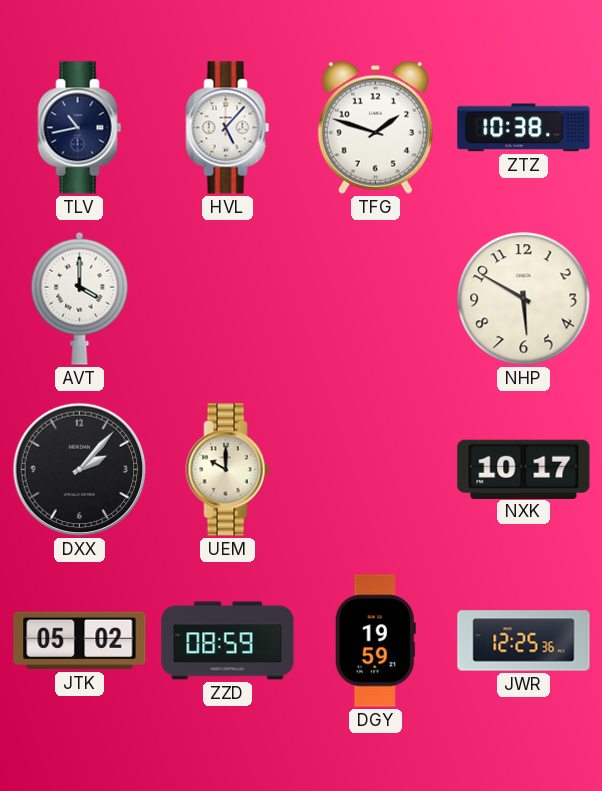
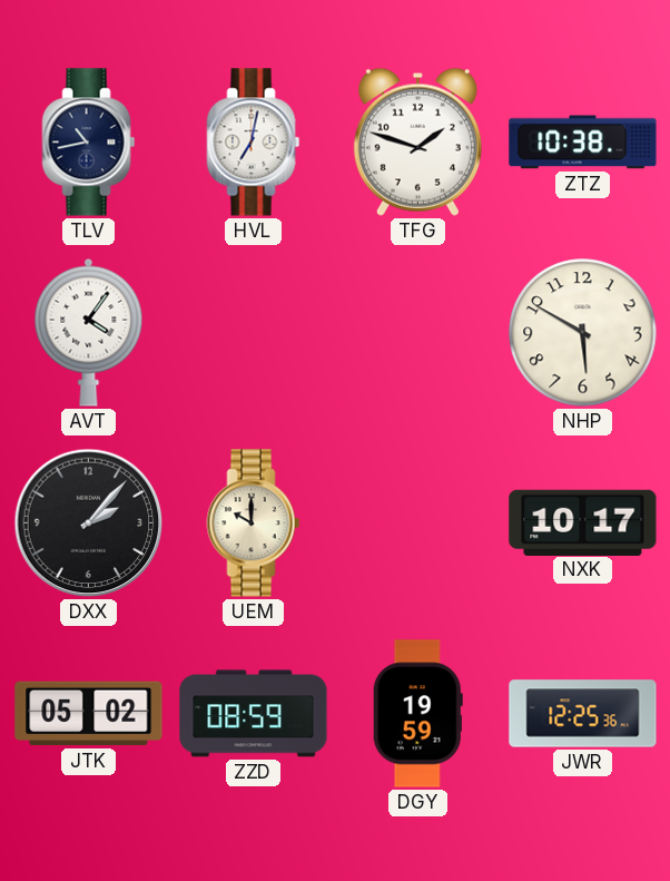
HVL: 5:07 -> 7:02 (254, 143)
AVT: 4:00 -> 4:06 (89, 332)
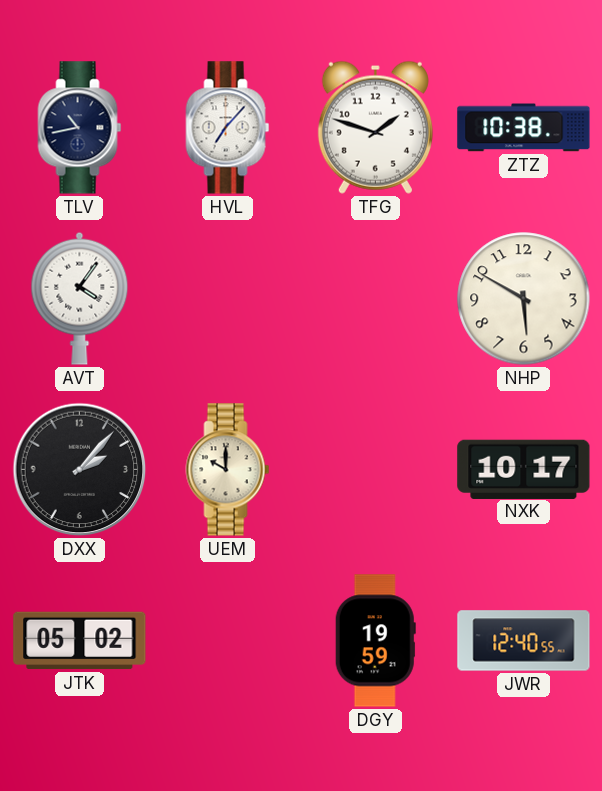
HVL: 7:02 -> 7:07 (228, 128)
ZZD: 08:59 -> none (254, 714)
JWR: 12:25 -> 12:40 (524, 641)
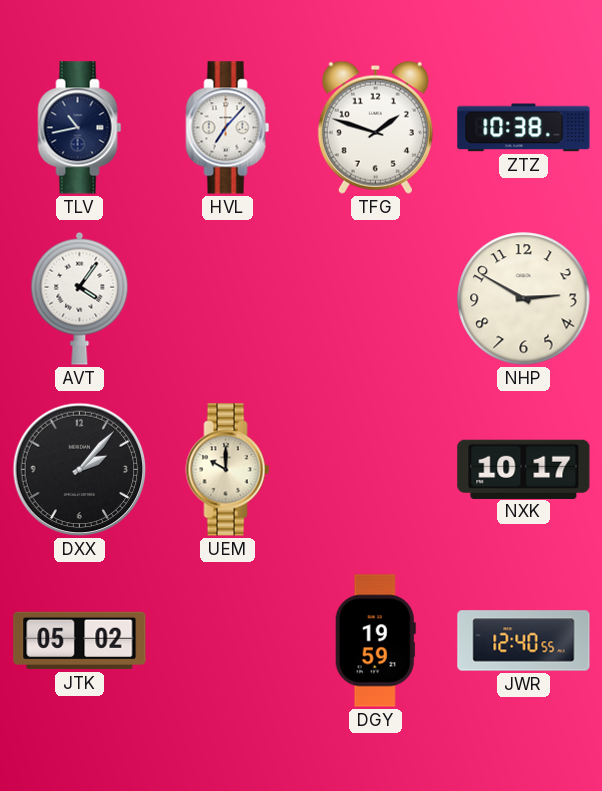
NHP: 5:50 -> 2:50 (524, 299)
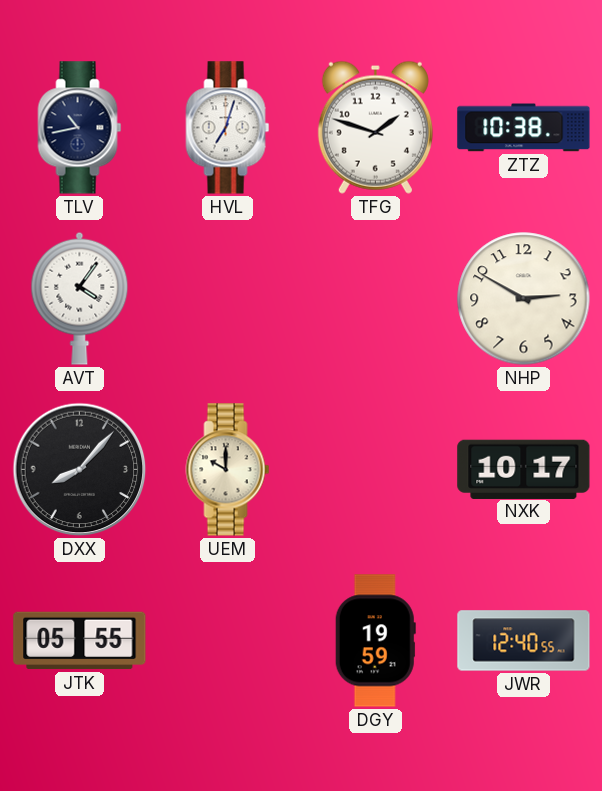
HVL: 7:07 -> 7:03 (228, 128)
DXX: 2:07 -> 8:07 (80, 470)
JTK: 05:02 -> 05:55 (80, 641)
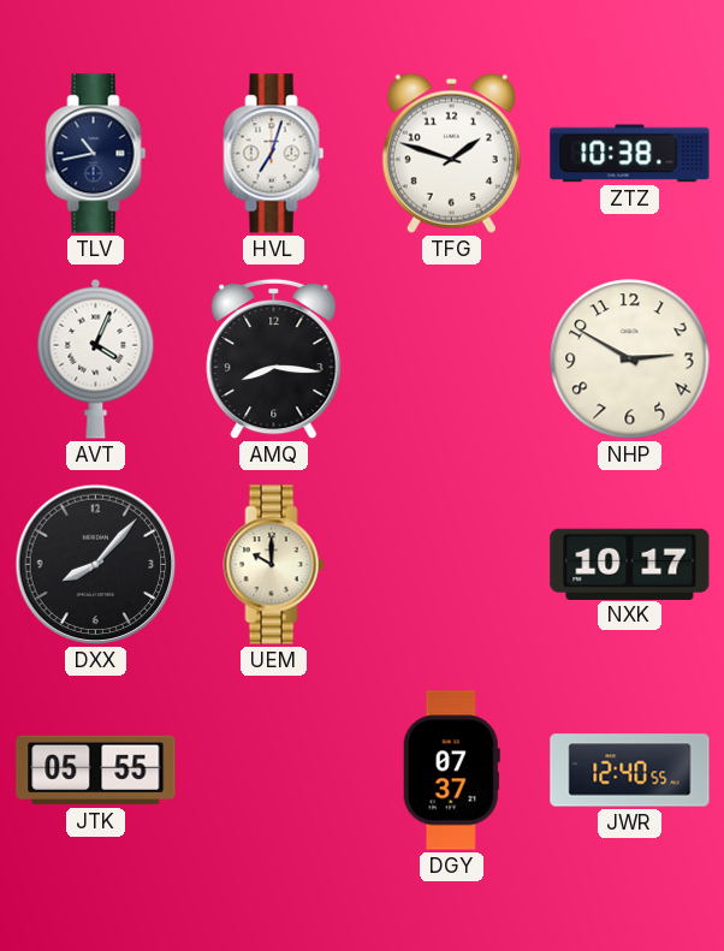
AVT: 4:06 -> 4:04 (96, 358)
AMQ: none -> 8:16 (274, 359)
DGY: 19:59 -> 07:37 (451, 771)
